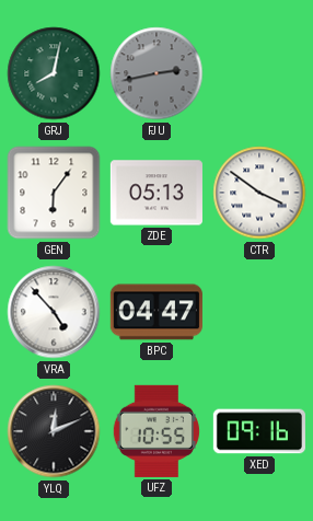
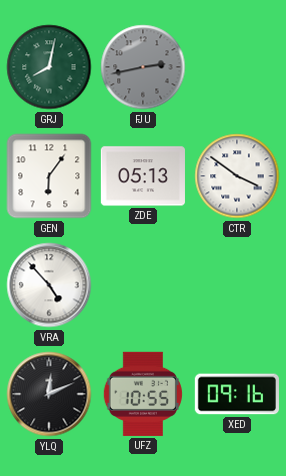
BPC: 04:47 -> none (156, 312)
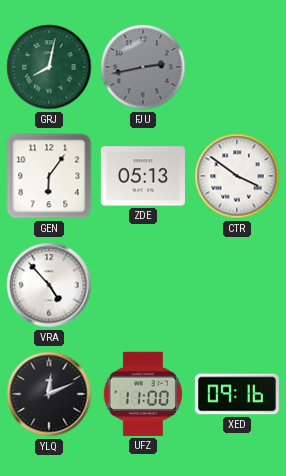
UFZ: 10:55 -> 11:00 (143, 394)
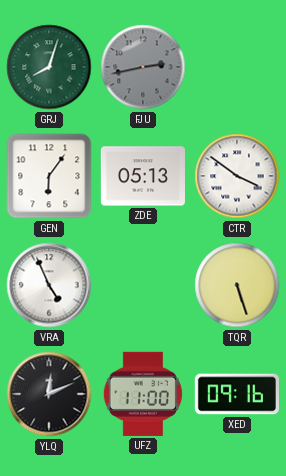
GRJ: 8:02 -> 8:03 (49, 67)
VRA: 4:53 -> 4:56 (49, 285)
TQR: none -> 5:27 (237, 285)
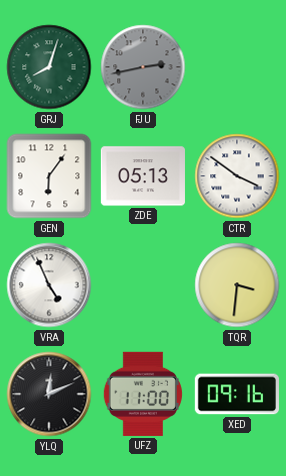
TQR: 5:27 -> 3:31 (237, 285)
